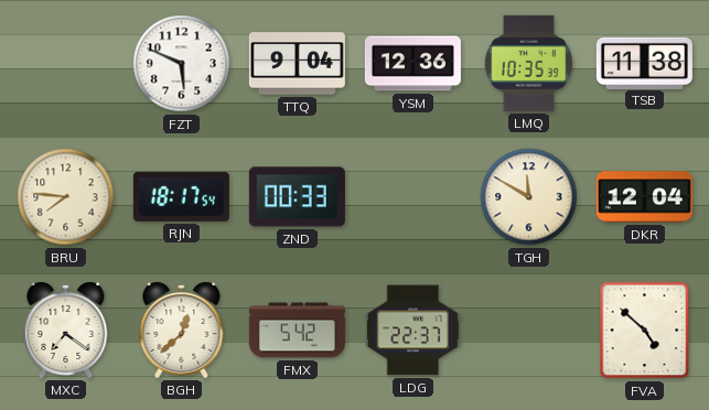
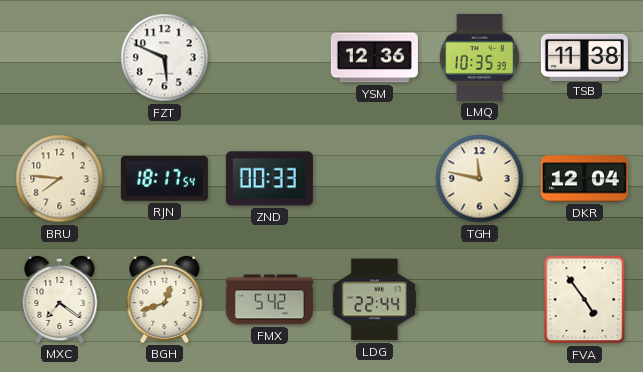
TTQ: 9:04 -> none (297, 64)
TGH: 11:50 -> 11:47 (480, 179)
BGH: 12:38 -> 12:42 (165, 299)
LDG: 22:37 -> 22:44 (374, 300)
FVA: 4:52 -> 4:54 (585, 300)
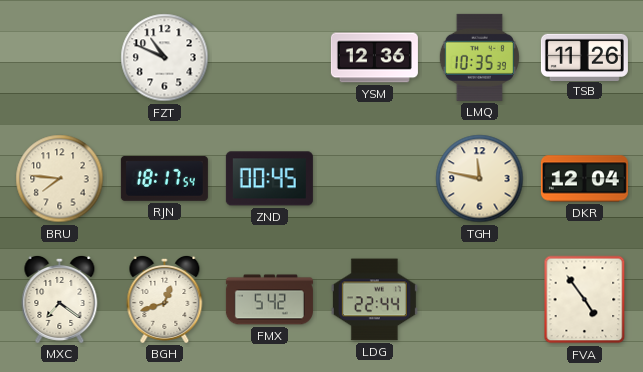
FZT: 5:49 -> 10:49 (165, 58)
TSB: 11:38 -> 11:26 (584, 57)
ZND: 00:33 -> 00:45 (269, 179)
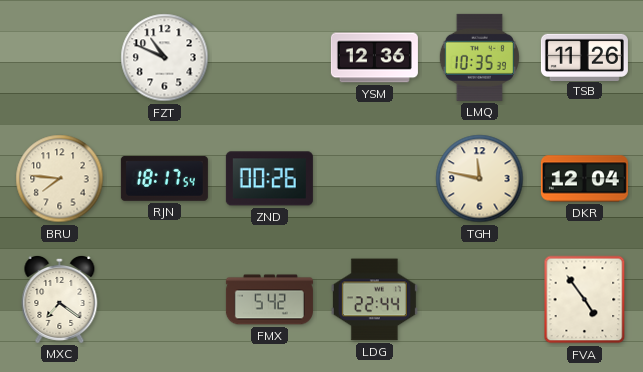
ZND: 00:45 -> 00:26 (269, 179)
BGH: 12:42 -> none (165, 299)
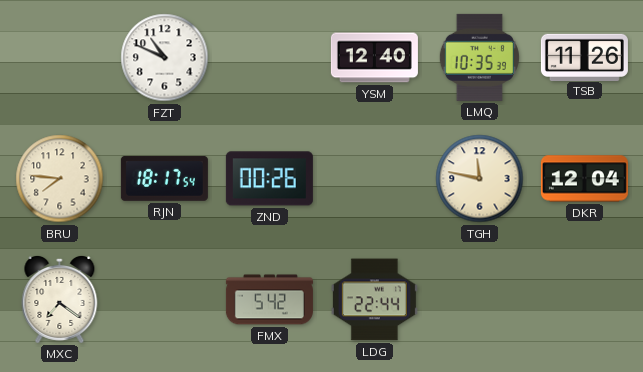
YSM: 12:36 -> 12:40 (374, 58)
FVA: 4:54 -> none (585, 300)
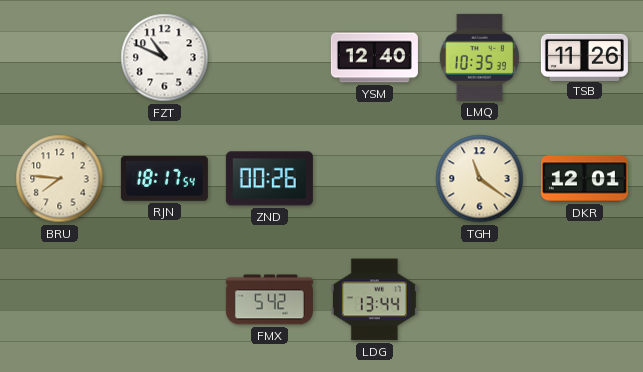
TGH: 11:47 -> 11:21 (480, 179)
DKR: 12:04 -> 12:01 (584, 179)
MXC: 7:21 -> none (60, 299)
LDG: 22:44 -> 13:44 (374, 300)
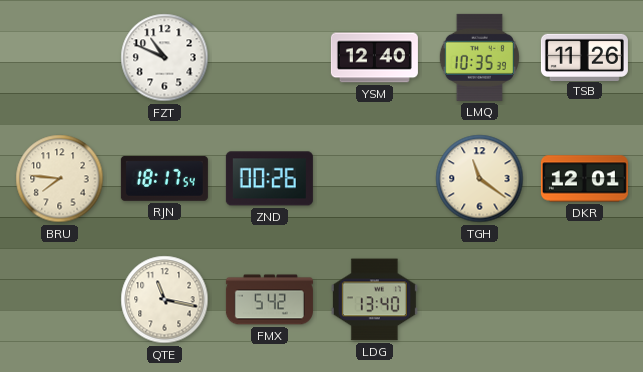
QTE: none -> 11:17 (165, 300)
LDG: 13:44 -> 13:40 (374, 300)
